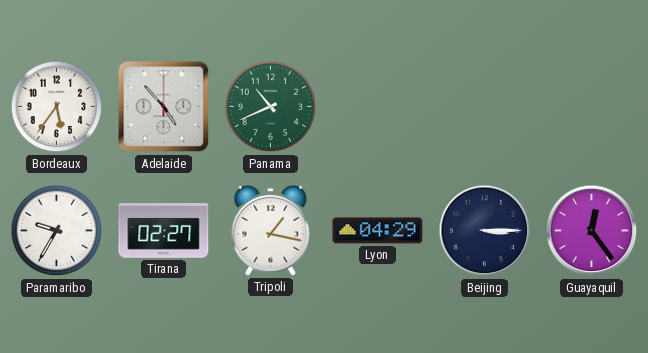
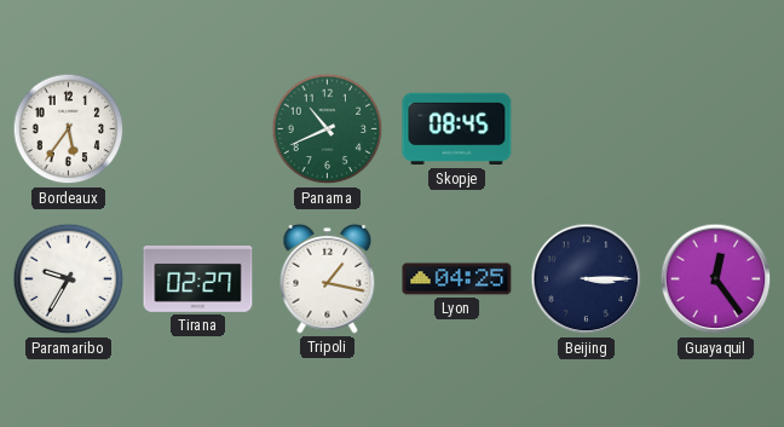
Adelaide: 4:53 -> none (164, 107)
Skopje: none -> 08:45 (457, 129)
Lyon: 04:29 -> 04:25 (457, 279)
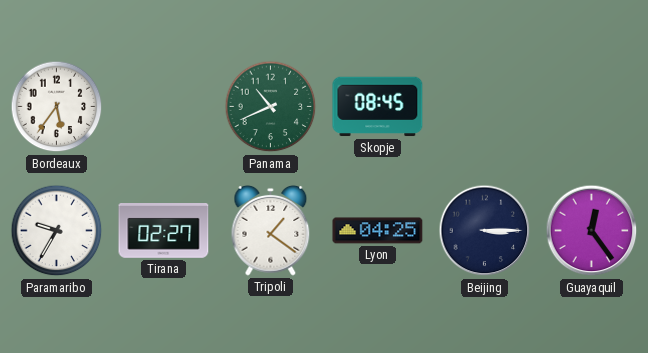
Tripoli: 1:17 -> 1:21 (271, 230)
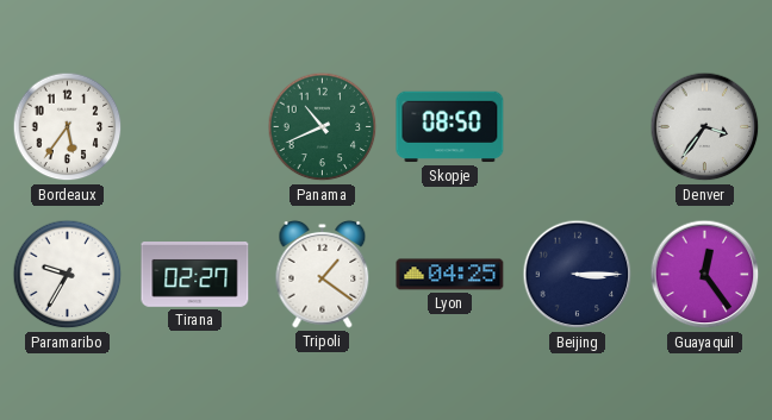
Skopje: 08:45 -> 08:50 (450, 127)
Denver: none -> 3:36 (705, 127)
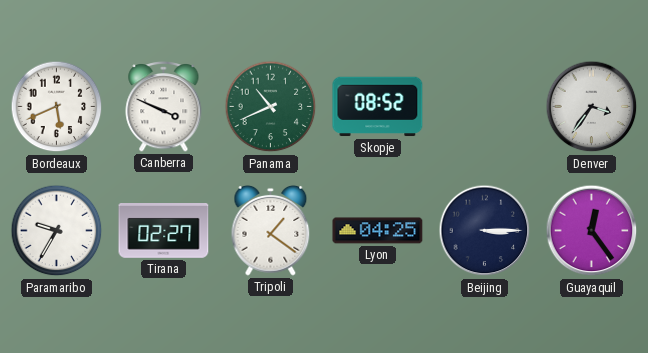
Bordeaux: 5:36 -> 5:41 (57, 107)
Canberra: none -> 3:49 (164, 107)
Skopje: 08:50 -> 08:52 (378, 107)
